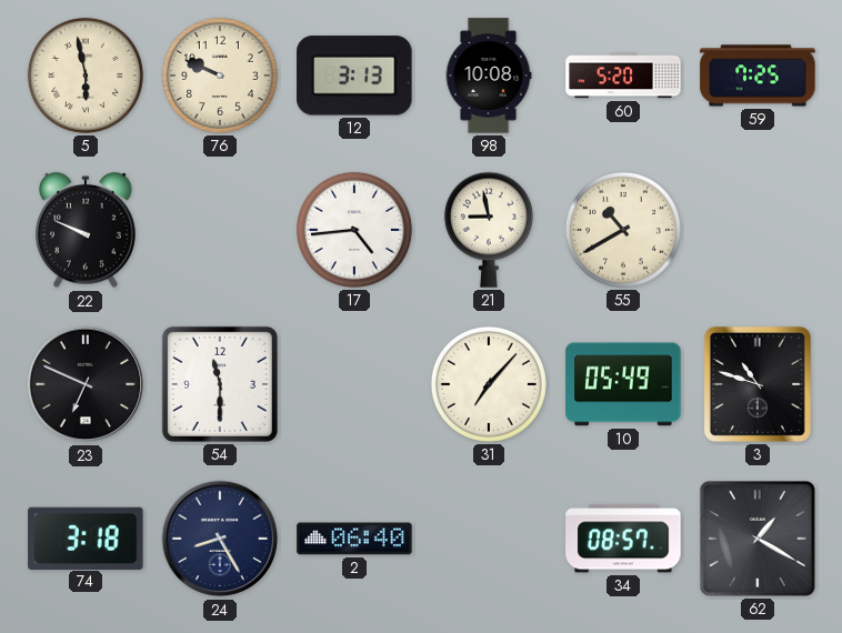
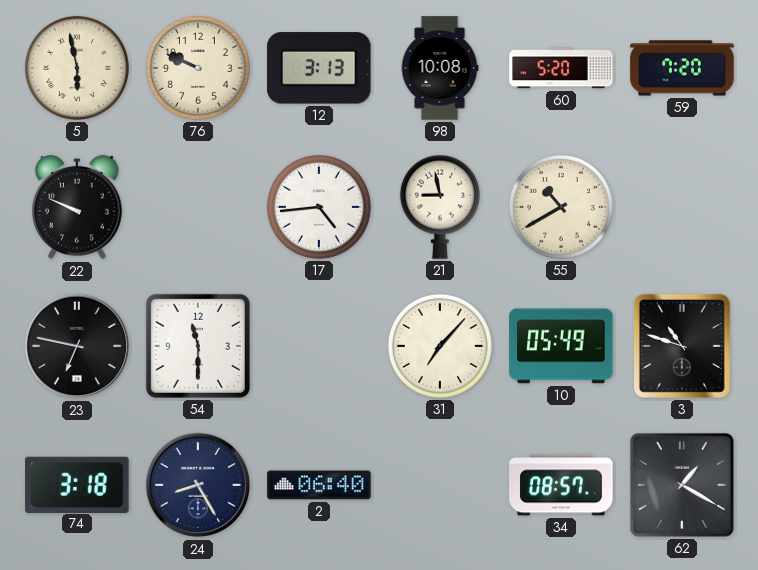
59: 7:25 -> 7:20 (682, 68)
23: 6:49 -> 6:47 (77, 346)
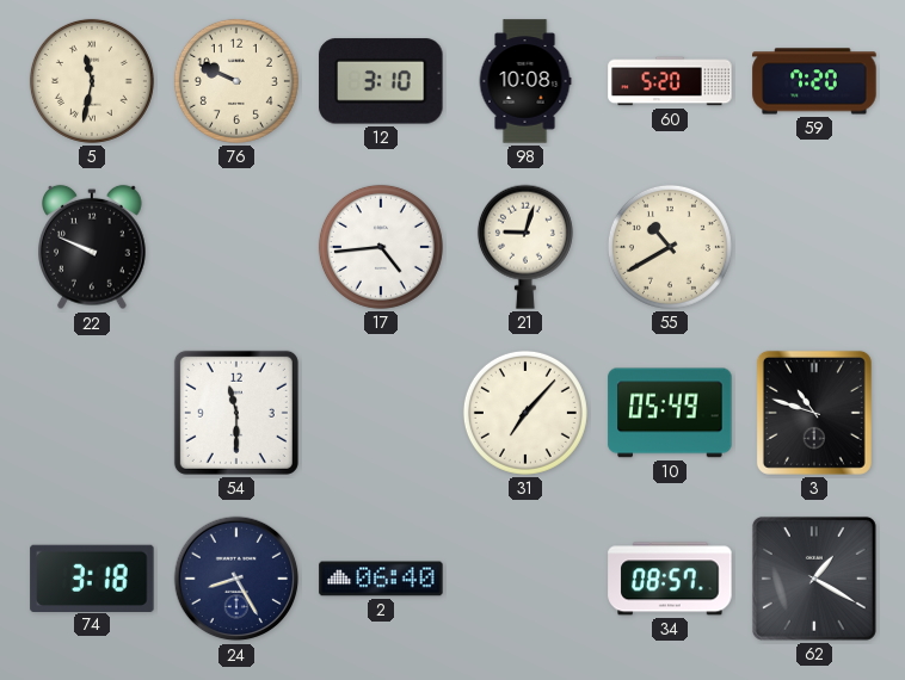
5: 5:58 -> 11:32 (92, 81)
12: 3:13 -> 3:10 (381, 81)
21: 8:58 -> 9:03 (525, 247)
23: 6:47 -> none (77, 346)
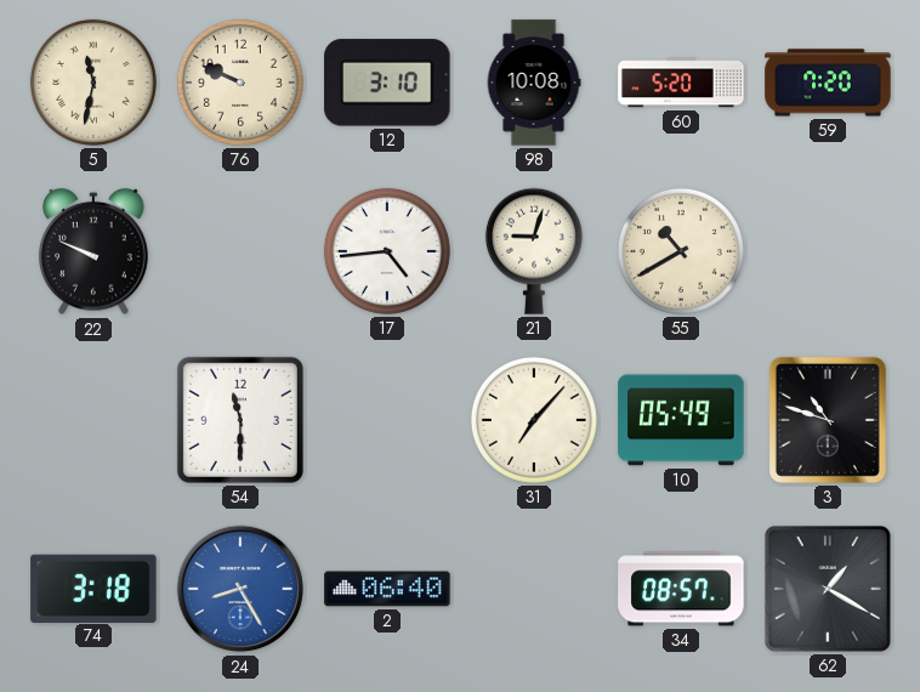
24 dial: navy -> blue (240, 589)
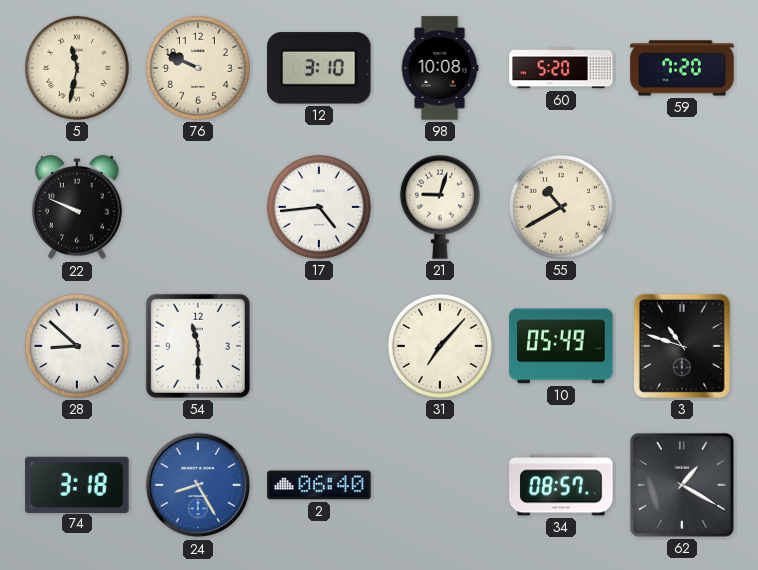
28: none -> 8:52 (77, 346)
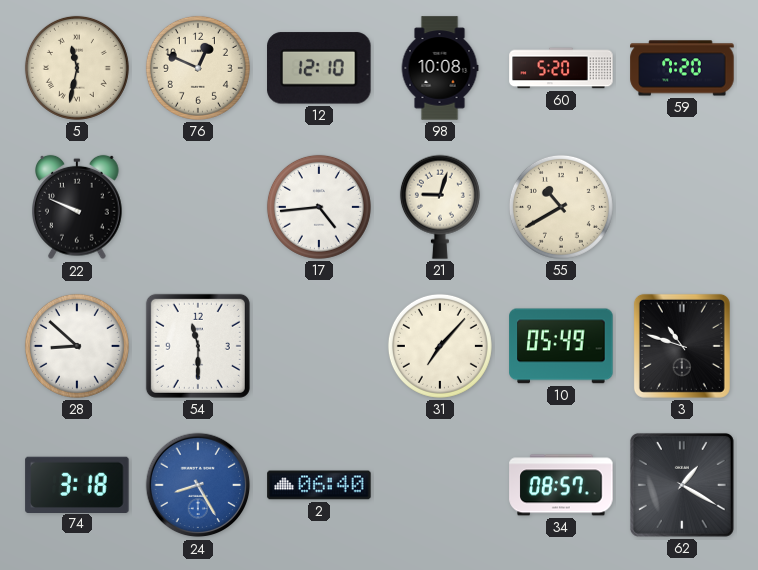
76: 9:49 -> 12:49 (198, 68)
12: 3:10 -> 12:10 (319, 68)
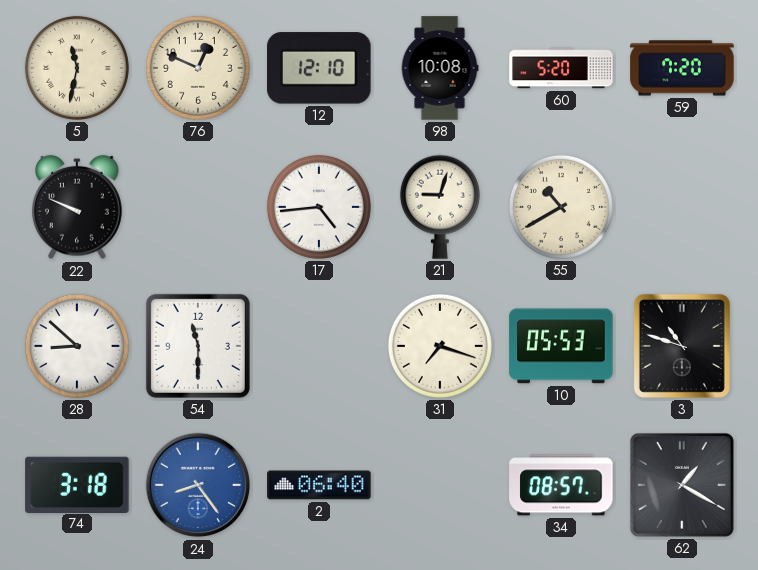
31: 7:07 -> 7:18 (440, 346)
10: 05:49 -> 05:53 (561, 346)
24: 8:25 -> 8:24 (198, 485)
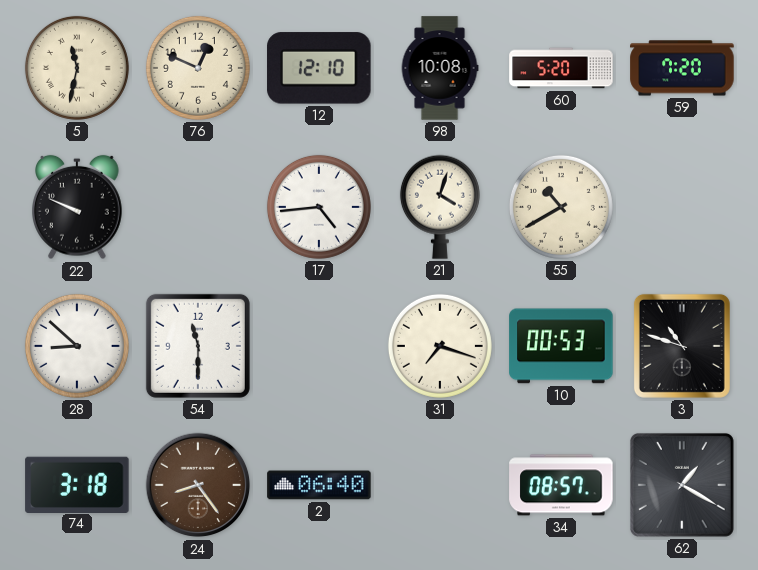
21: 9:03 -> 4:03 (440, 207)
10: 05:53 -> 00:53 (561, 346)
24 dial: blue -> brown (198, 485)
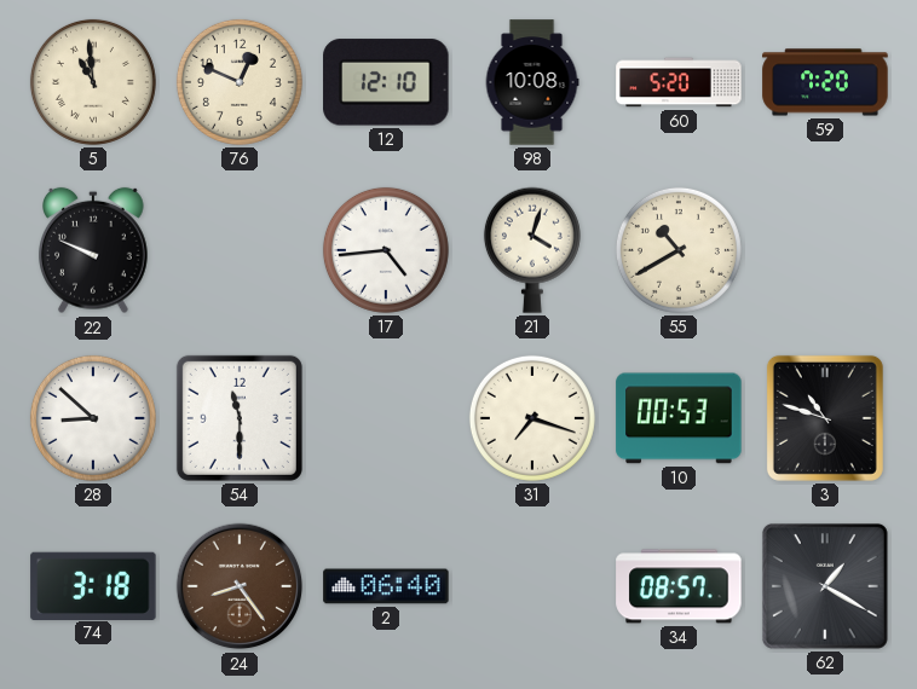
5: 11:32 -> 10:59 (93, 82)
